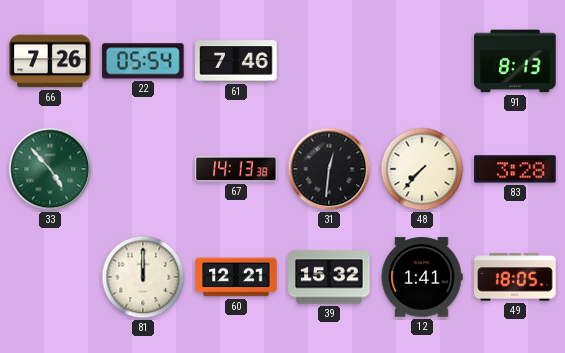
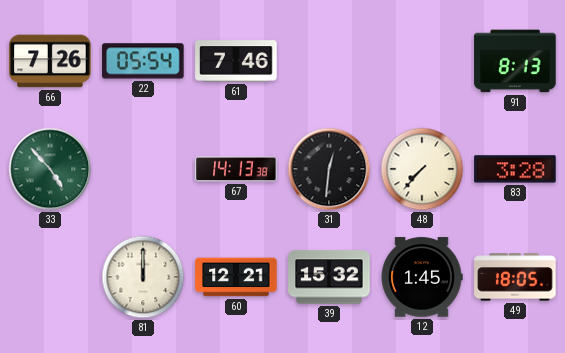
12: 1:41 -> 1:45 (422, 277)
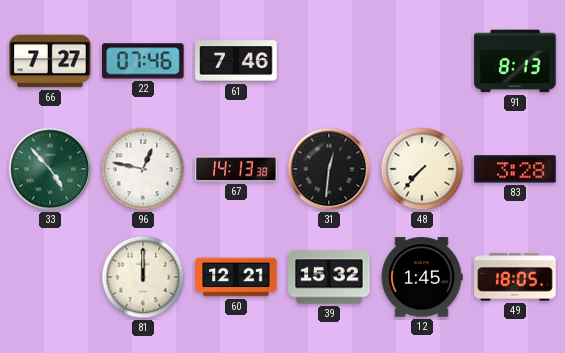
66: 7:26 -> 7:27 (50, 61)
22: 05:54 -> 07:46 (143, 61)
96: none -> 12:47 (143, 169)
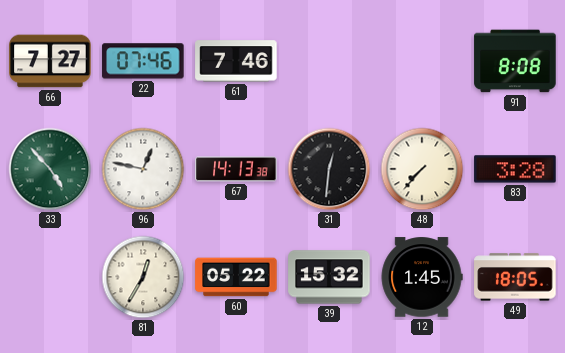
91: 8:13 -> 8:08 (515, 61)
81: 12:00 -> 12:35 (143, 277)
60: 12:21 -> 05:22 (236, 277)
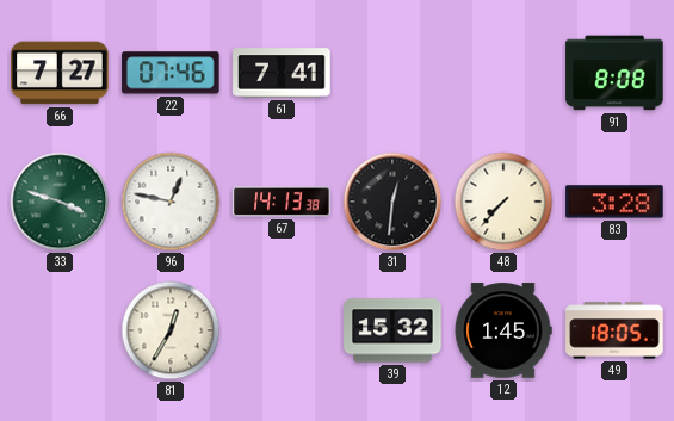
61: 7:46 -> 7:41 (282, 73)
33: 4:53 -> 3:48 (60, 202)
60: 05:22 -> none (236, 277)
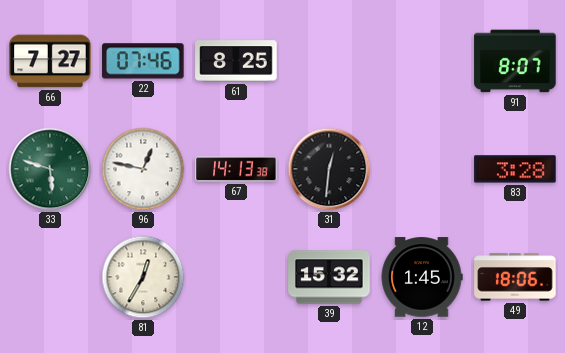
61: 7:41 -> 8:25 (236, 61)
91: 8:08 -> 8:07 (515, 61)
33: 3:48 -> 5:48 (50, 169)
48: 7:37 -> none (503, 202)
49: 18:05 -> 18:06 (515, 277)
